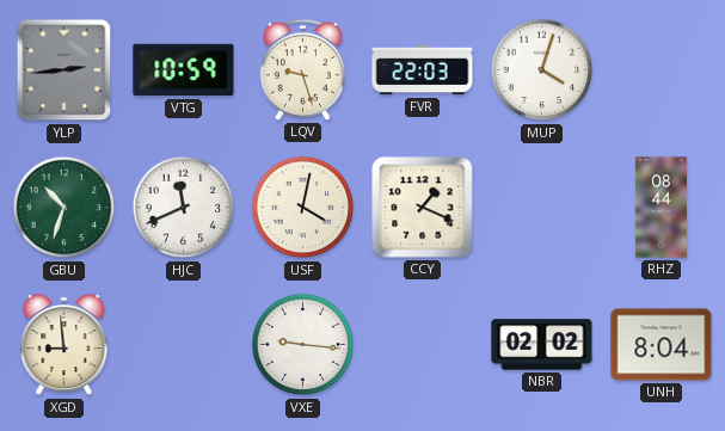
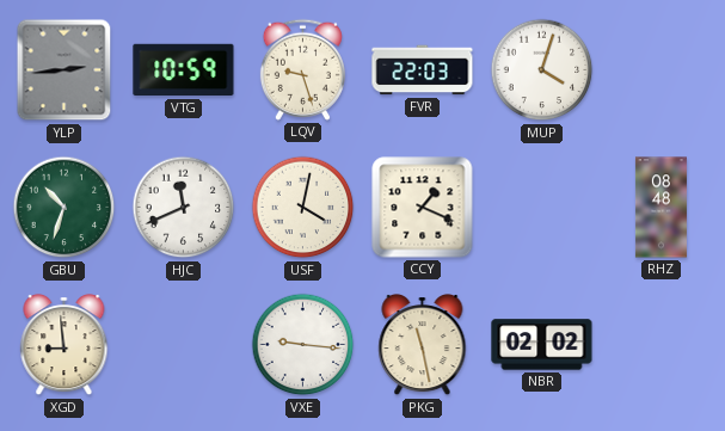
RHZ: 08:44 -> 08:48 (661, 208)
PKG: none -> 11:28 (423, 346)
UNH: 8:04 -> none (662, 345)
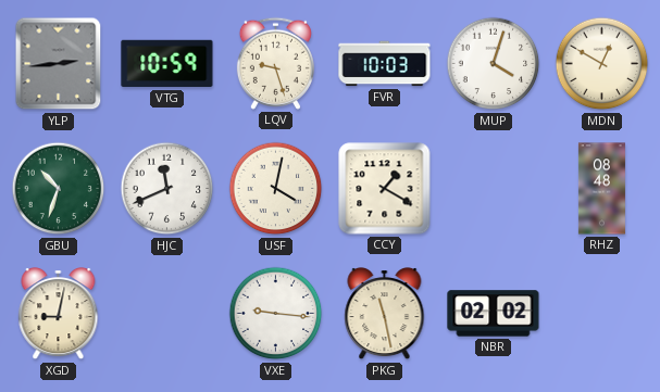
FVR: 22:03 -> 10:03 (385, 64)
MDN: none -> 12:50 (602, 64)
CCY: 1:19 -> 1:20 (385, 189)
XGD: 8:59 -> 9:02 (59, 315)
